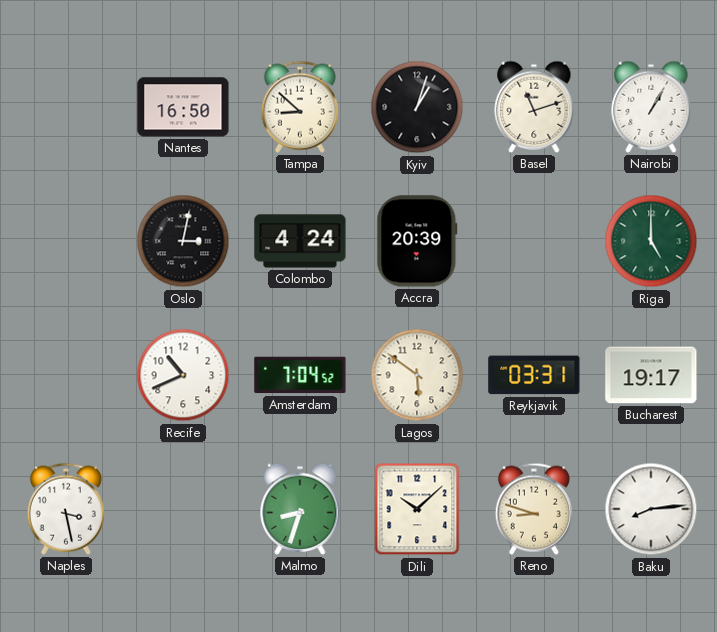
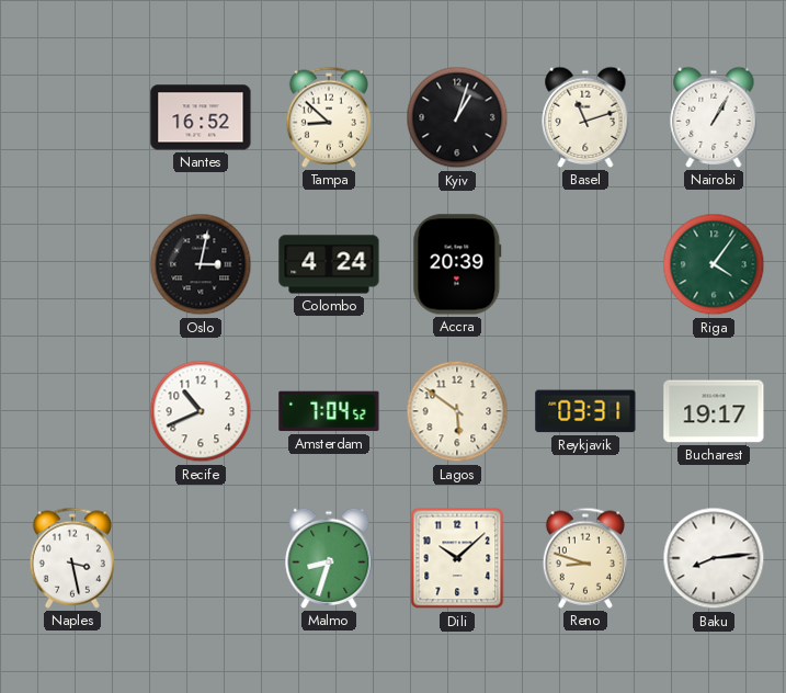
Nantes: 16:50 -> 16:52 (201, 117)
Riga: 5:00 -> 4:06 (714, 264)
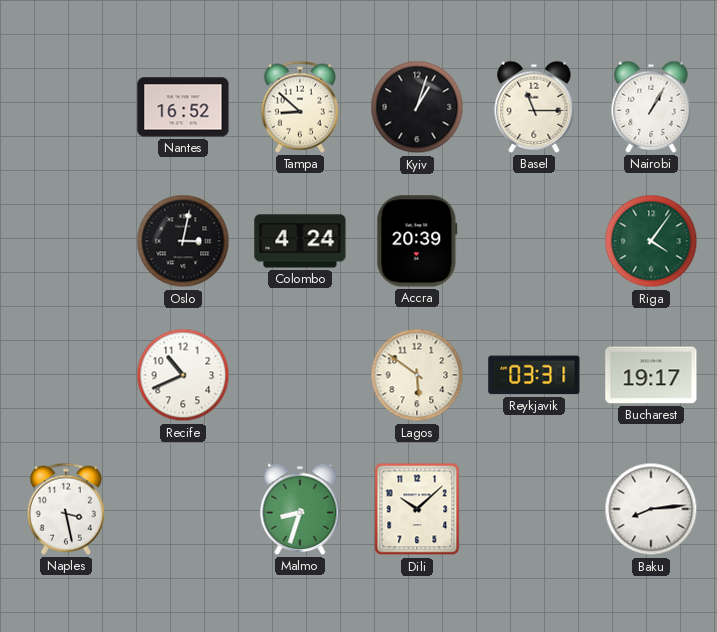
Basel: 11:12 -> 11:15 (534, 107)
Amsterdam: 7:04 -> none (329, 411)
Reno: 8:48 -> none (585, 558)
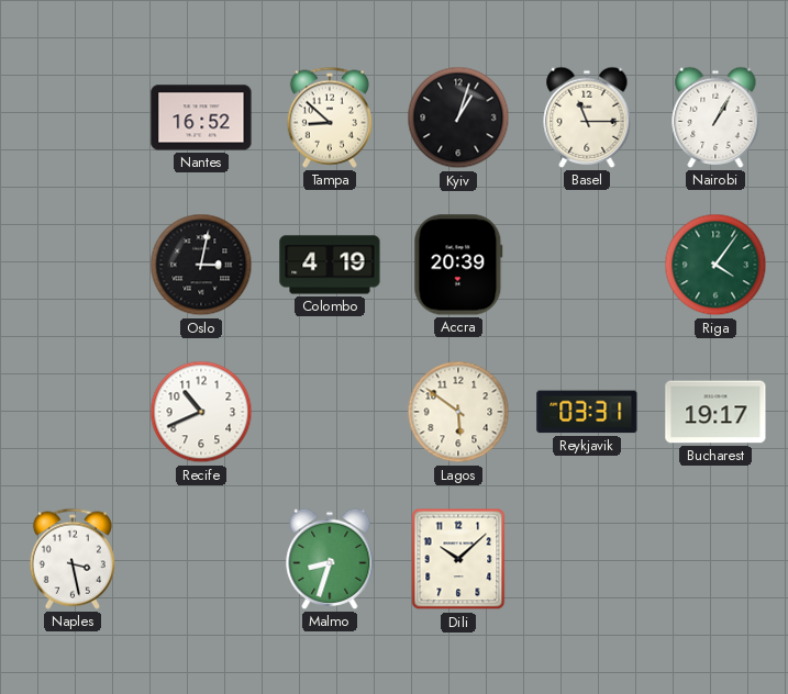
Colombo: 4:24 -> 4:19 (330, 265)
Baku: 8:14 -> none (651, 509)
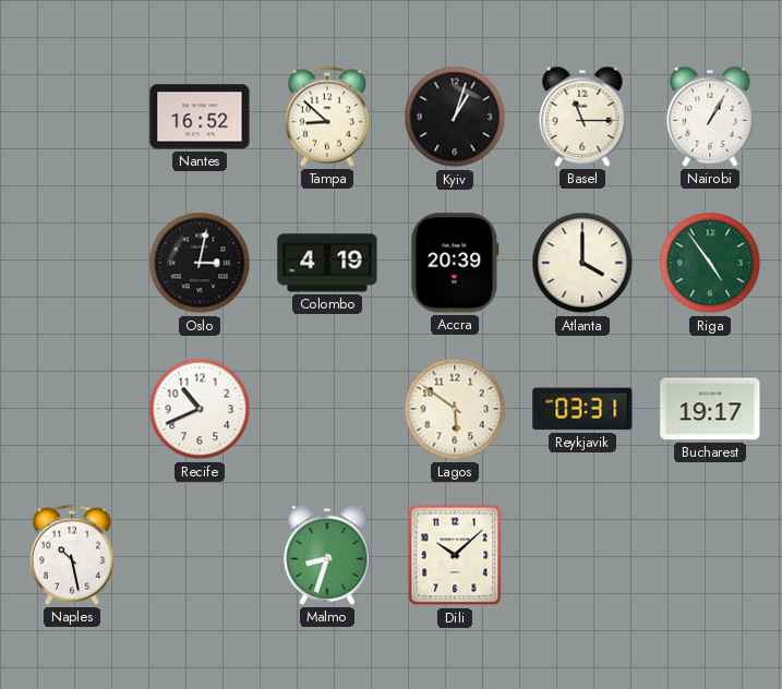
Atlanta: none -> 4:00 (582, 263)
Riga: 4:06 -> 4:54 (710, 263)
Naples: 3:28 -> 10:28 (72, 555)
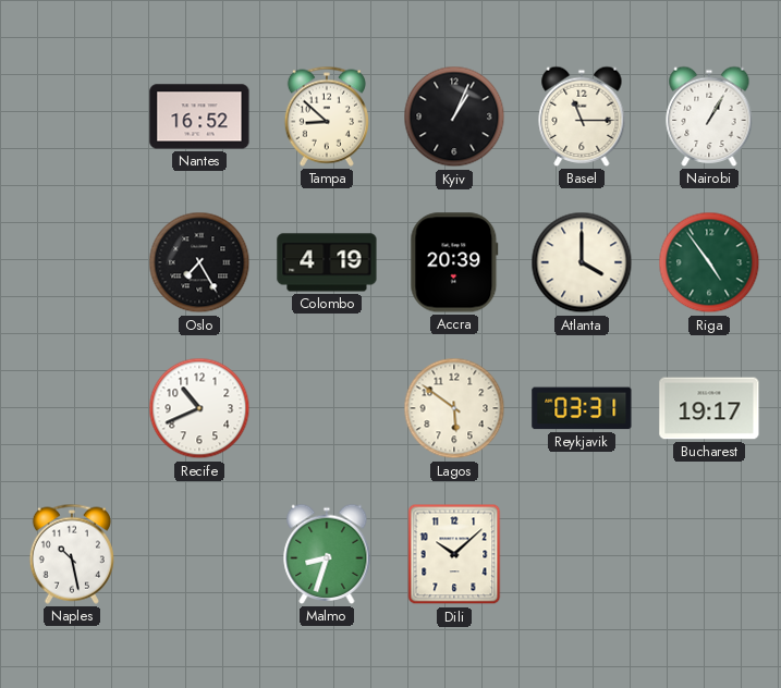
Kyiv: 1:03 -> 1:04 (454, 116)
Oslo: 3:02 -> 7:25 (199, 262)
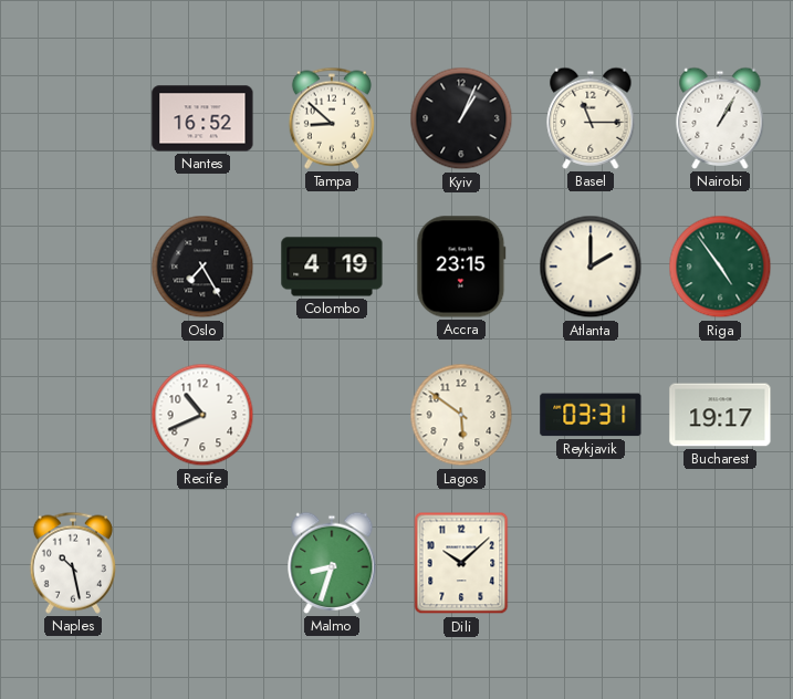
Accra: 20:39 -> 23:15 (461, 267)
Atlanta: 4:00 -> 2:00 (591, 267)
